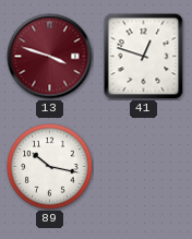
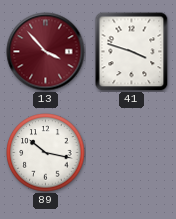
13: 3:48 -> 3:53 (46, 52)
41: 12:48 -> 3:48 (132, 52)
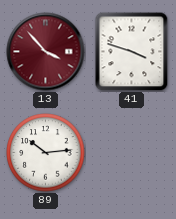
89: 10:17 -> 10:14 (46, 153)
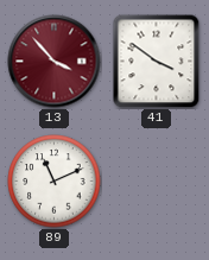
41: 3:48 -> 3:51 (157, 62)
89: 10:14 -> 11:11 (55, 182)
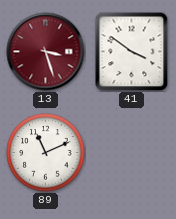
13: 3:53 -> 3:27 (46, 52)
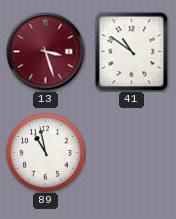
41: 3:51 -> 10:51 (132, 52)
89: 11:11 -> 10:58 (46, 153)
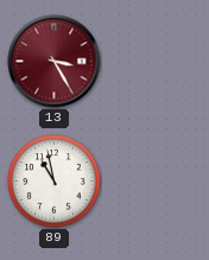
13: 3:27 -> 3:25 (55, 62)
41: 10:51 -> none (132, 52)
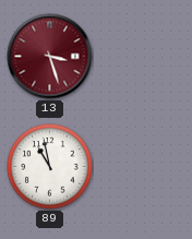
13: 3:25 -> 3:27 (50, 57)
